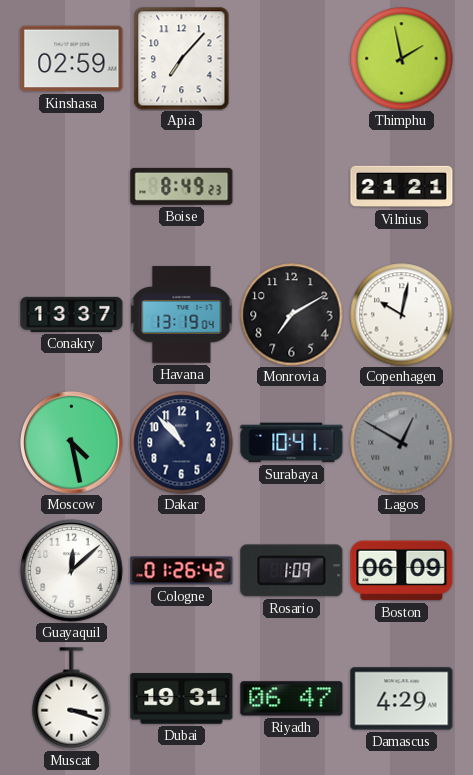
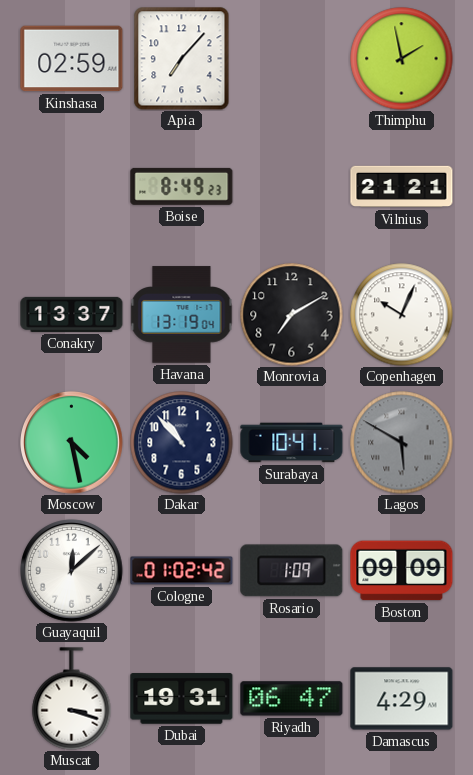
Copenhagen: 10:02 -> 10:04 (402, 315)
Lagos: 12:50 -> 5:50 (402, 443)
Cologne: 01:26 -> 01:02 (182, 571)
Boston: 06:09 -> 09:09 (402, 571)
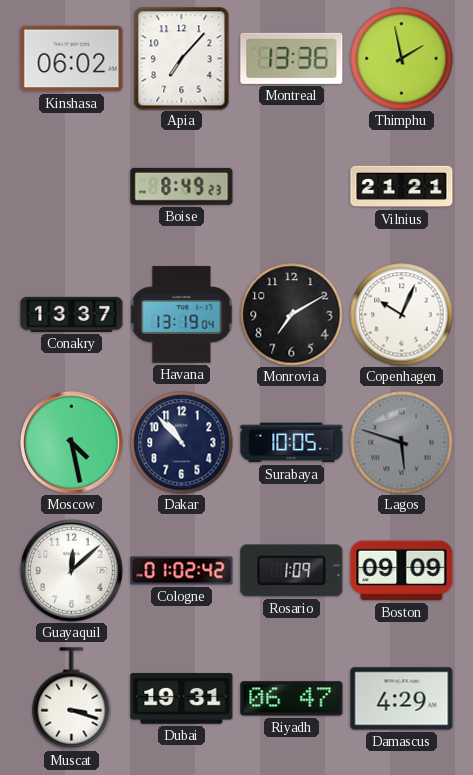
Kinshasa: 02:59 -> 06:02 (72, 59)
Montreal: none -> 13:36 (292, 58)
Surabaya: 10:41 -> 10:05 (292, 443)
Lagos: 5:50 -> 5:48 (402, 443)
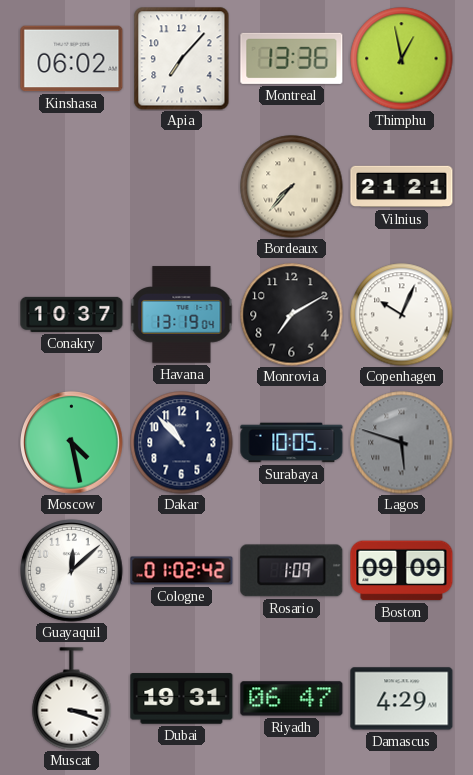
Thimphu: 1:58 -> 12:58 (402, 59)
Boise: 8:49 -> none (182, 186)
Bordeaux: none -> 7:37 (292, 187)
Conakry: 13:37 -> 10:37 (72, 314)
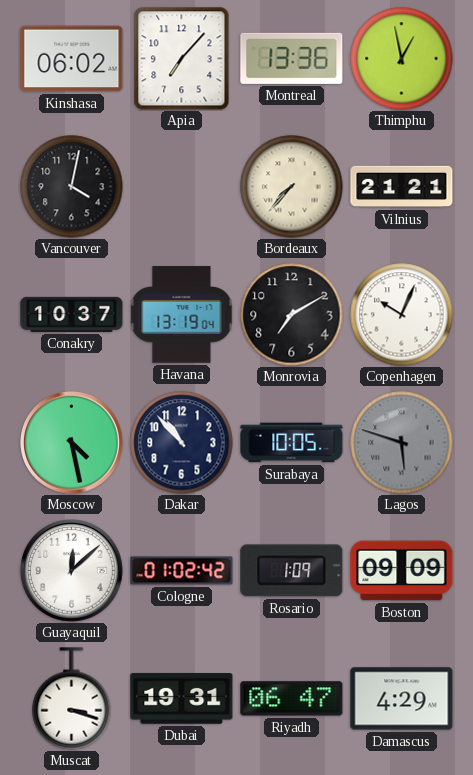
Vancouver: none -> 4:02 (72, 187)
